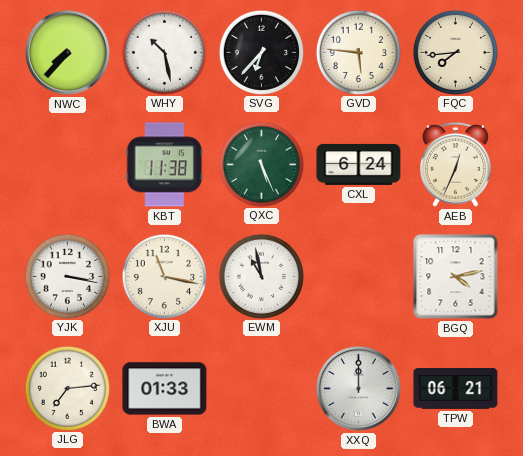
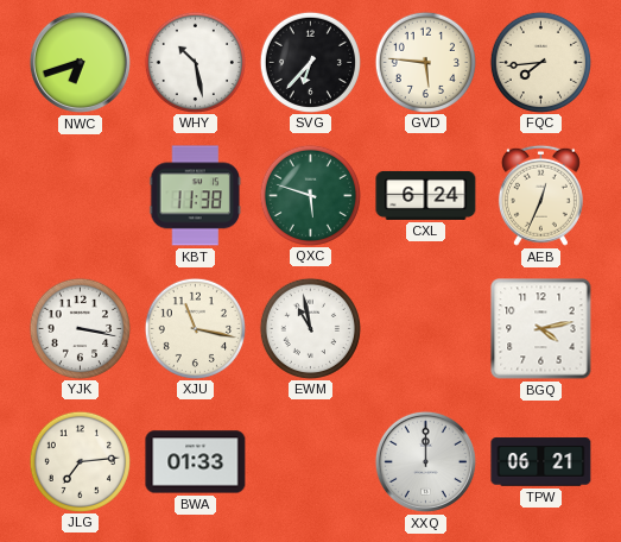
NWC: 7:37 -> 6:42 (80, 62)
QXC: 5:26 -> 5:48 (310, 195)
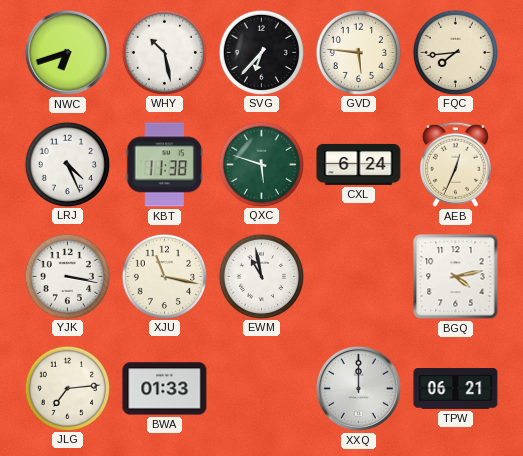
LRJ: none -> 4:26 (67, 164)
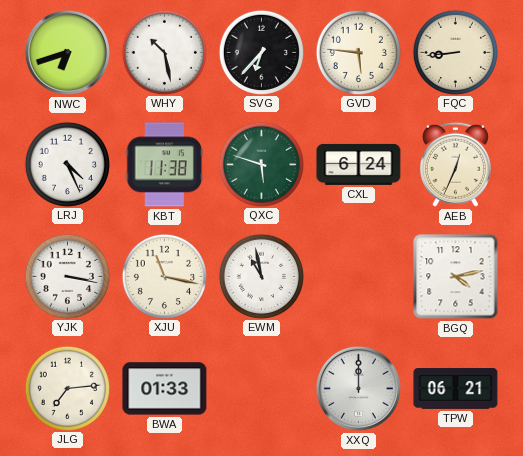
FQC: 7:44 -> 8:44 (455, 52)
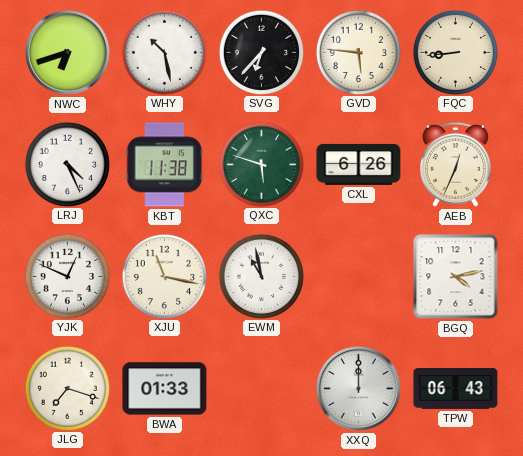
CXL: 6:24 -> 6:26 (359, 164)
YJK: 3:17 -> 12:49 (67, 276)
JLG: 7:14 -> 7:18 (67, 388)
TPW: 06:21 -> 06:43 (456, 389)
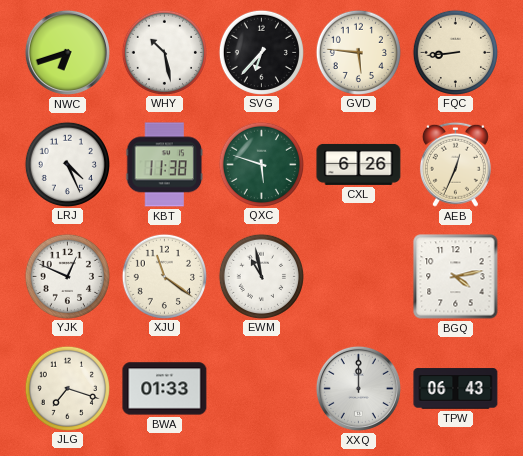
XJU: 11:17 -> 11:21 (164, 276)
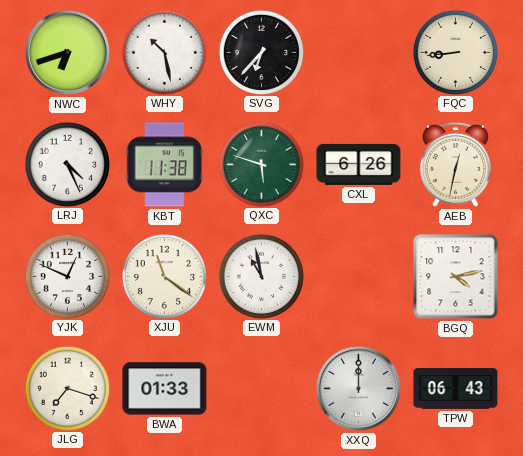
GVD: 5:46 -> none (358, 52)
AEB: 12:34 -> 12:32 (455, 164)
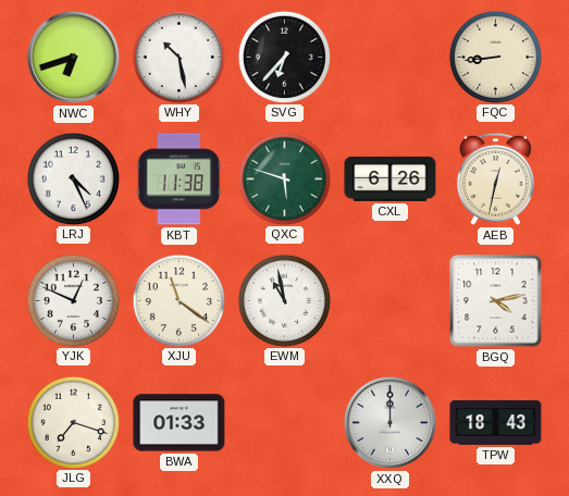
TPW: 06:43 -> 18:43 (496, 423)
